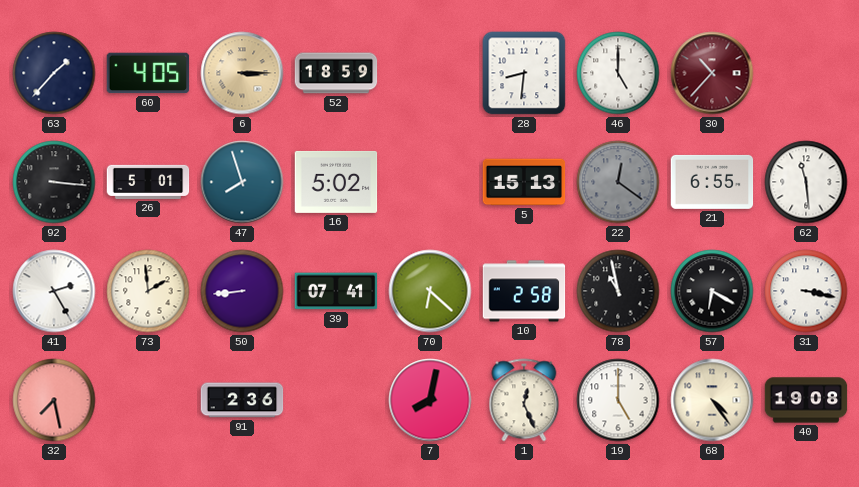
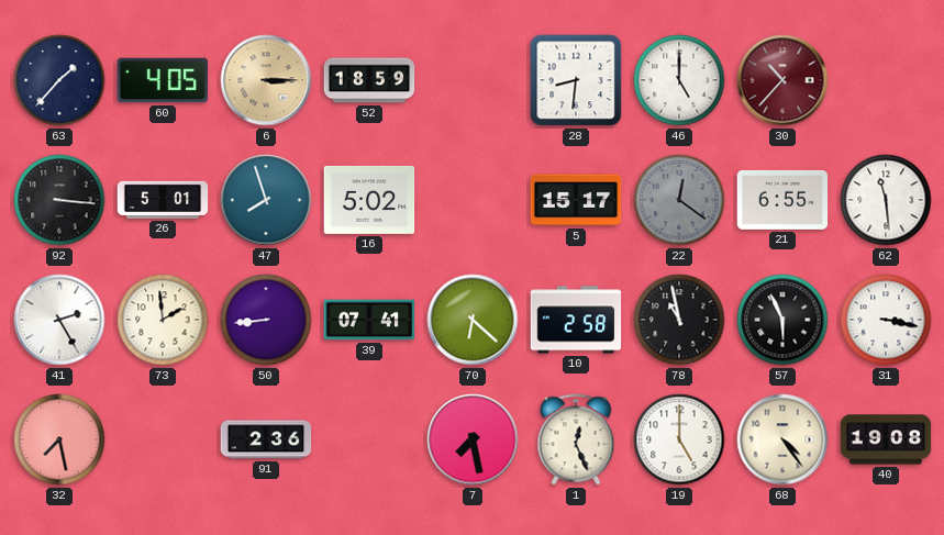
5: 15:13 -> 15:17 (576, 200)
57: 6:20 -> 5:56 (782, 320)
7: 8:02 -> 7:28 (473, 439)
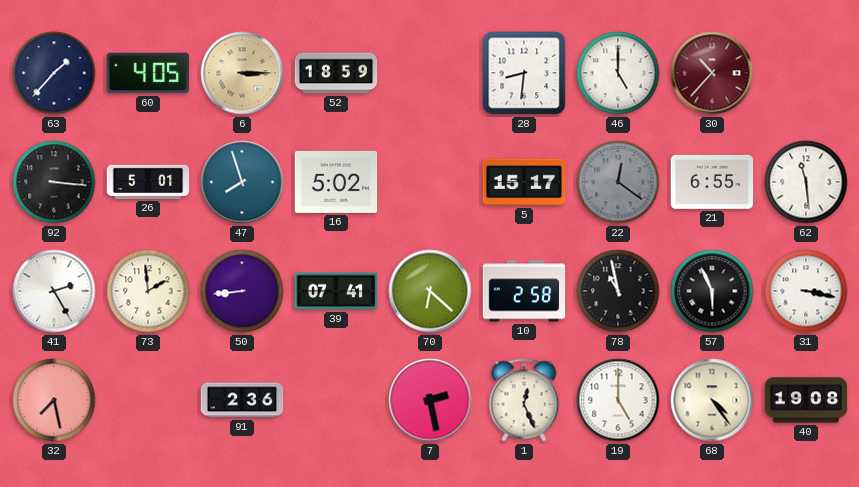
7: 7:28 -> 2:28 (430, 400)
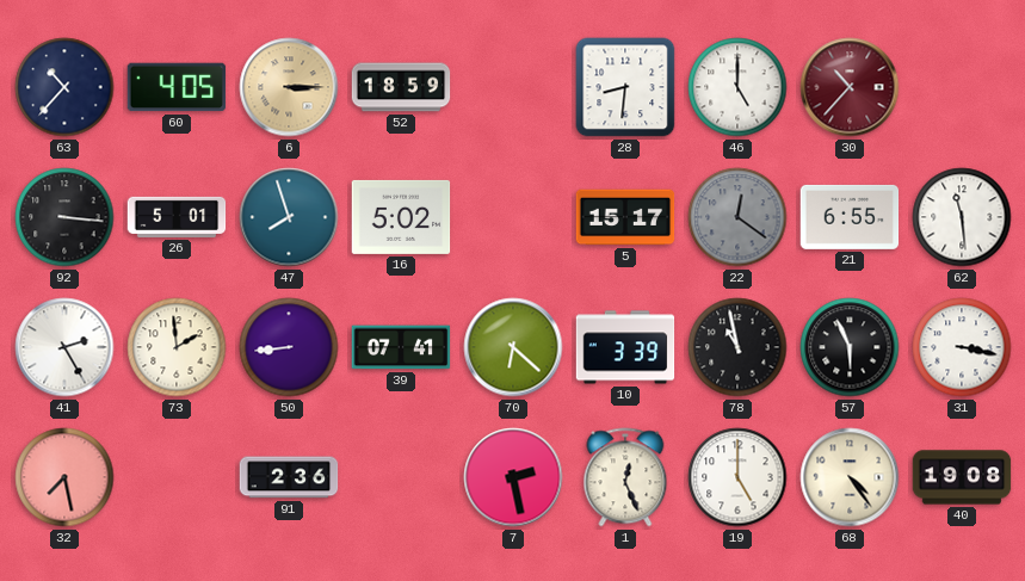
63: 1:37 -> 10:37 (64, 87)
10: 2:58 -> 3:39 (625, 347)
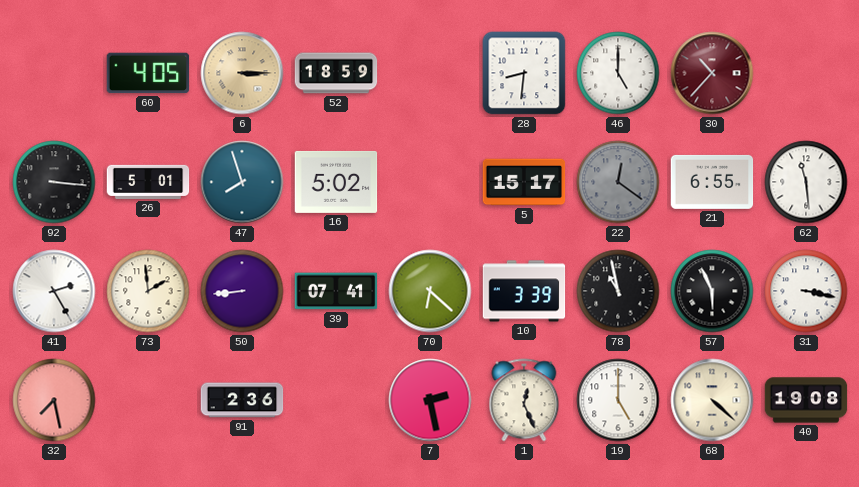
63: 10:37 -> none (64, 87)
68: 4:24 -> 4:22 (712, 400)
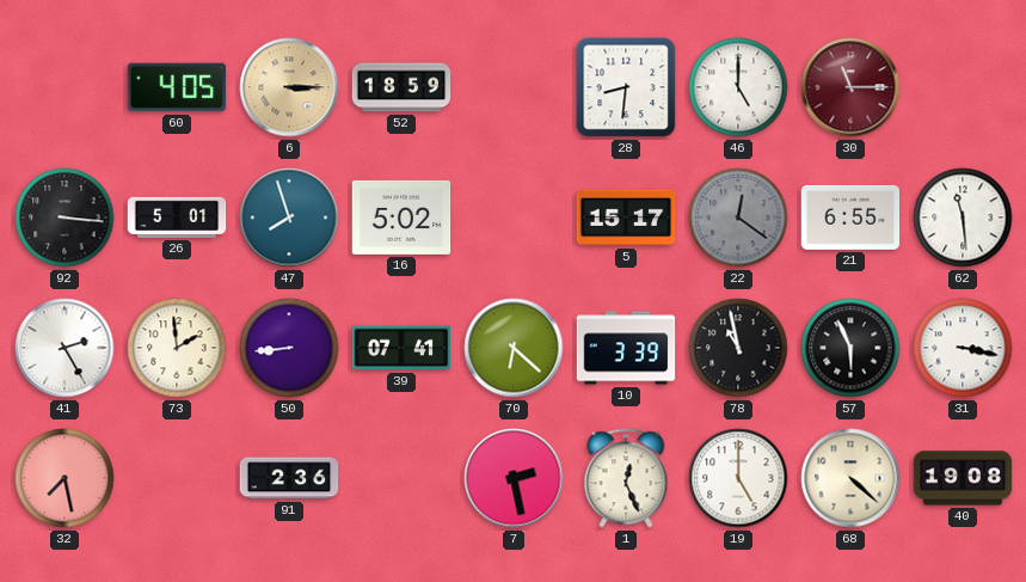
30: 10:37 -> 11:15 (850, 87)
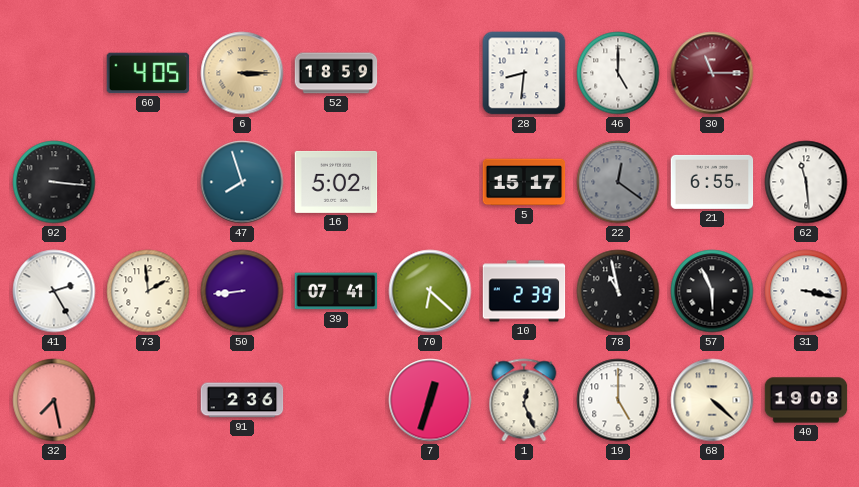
26: 5:01 -> none (177, 218)
10: 3:39 -> 2:39 (524, 291)
7: 2:28 -> 12:33 (430, 400)
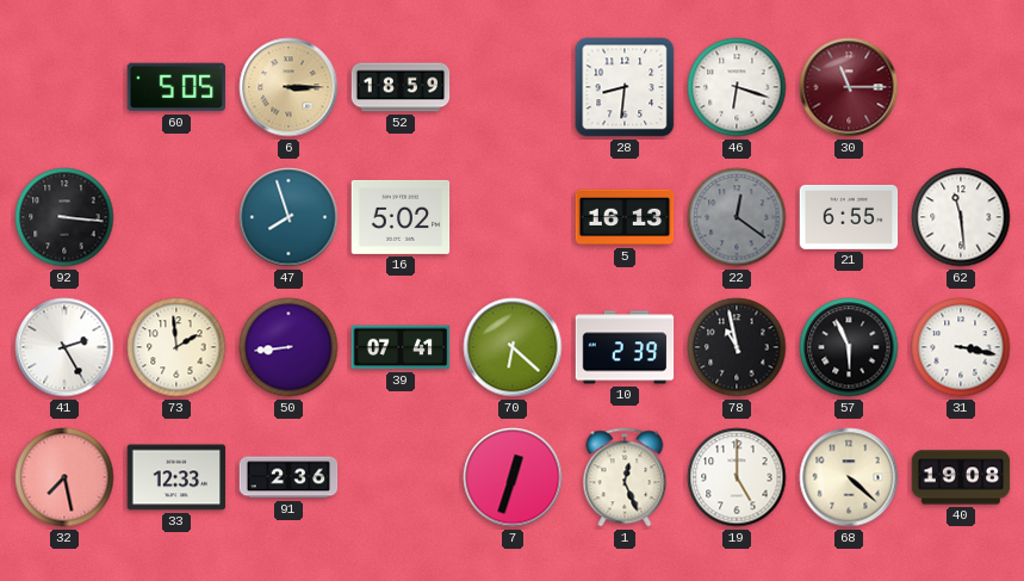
60: 4:05 -> 5:05 (176, 87)
46: 5:00 -> 6:18 (737, 87)
5: 15:17 -> 16:13 (625, 217)
33: none -> 12:33 (176, 477)
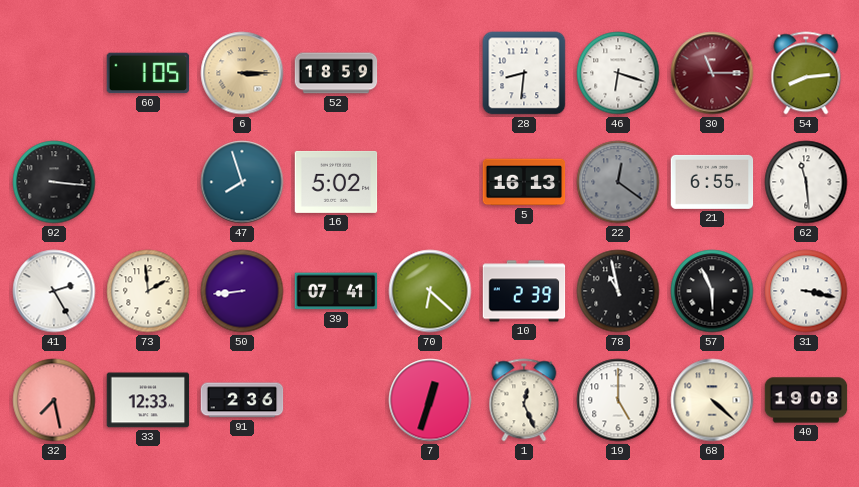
60: 5:05 -> 1:05 (148, 73)
54: none -> 8:14 (806, 73)
